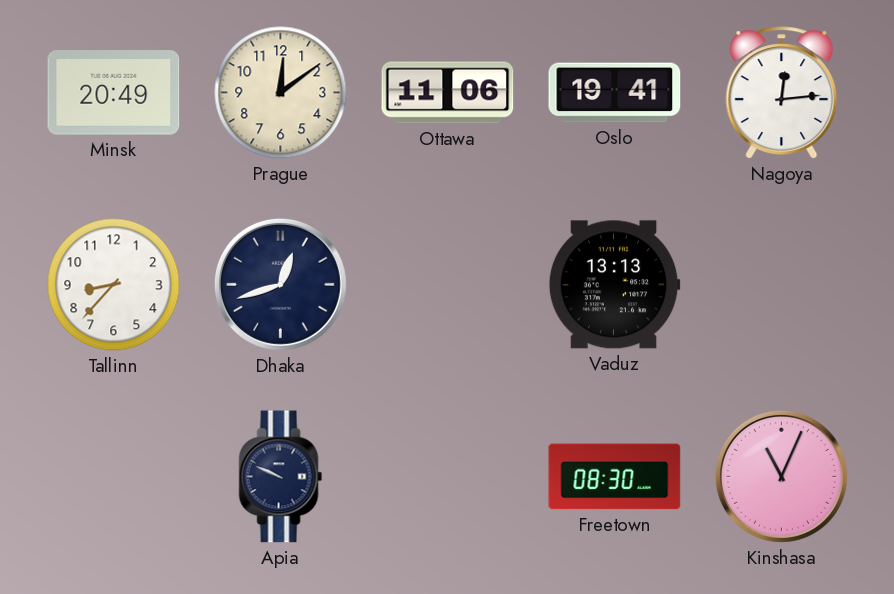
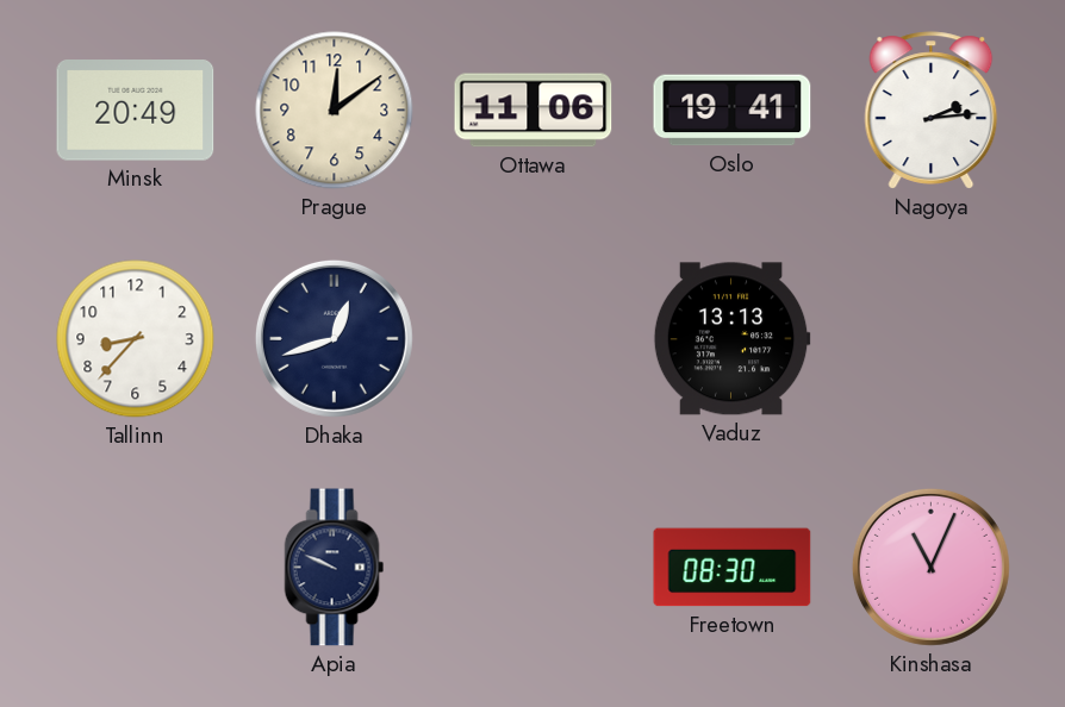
Nagoya: 12:14 -> 2:14 (932, 111)
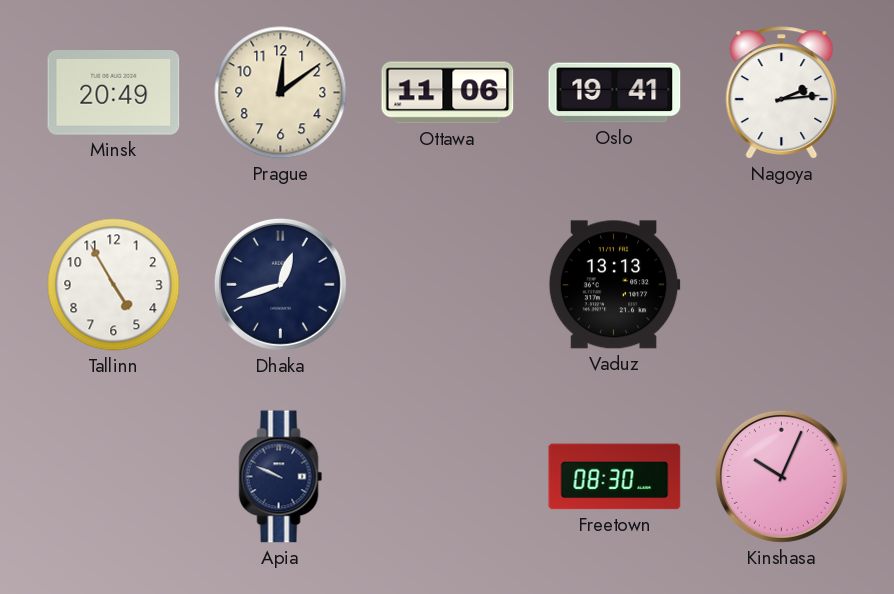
Tallinn: 8:37 -> 4:55 (114, 285)
Kinshasa: 11:04 -> 10:04 (781, 476)
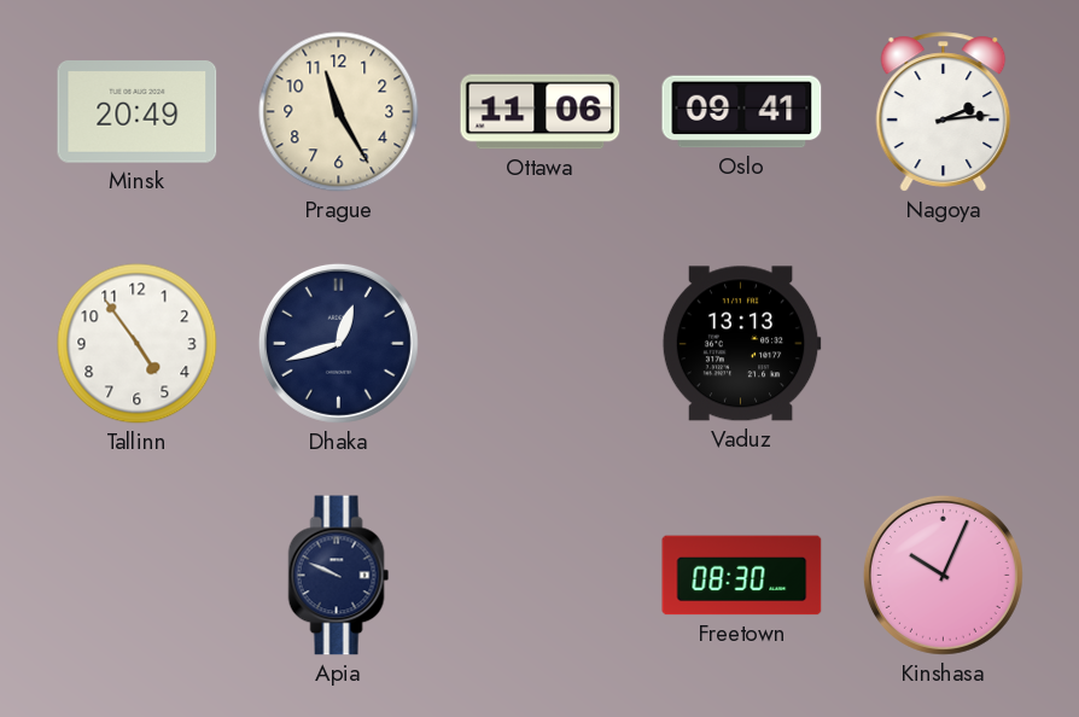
Prague: 12:09 -> 11:25 (339, 112)
Oslo: 19:41 -> 09:41 (742, 112)
Tallinn: 4:55 -> 4:54 (138, 344)
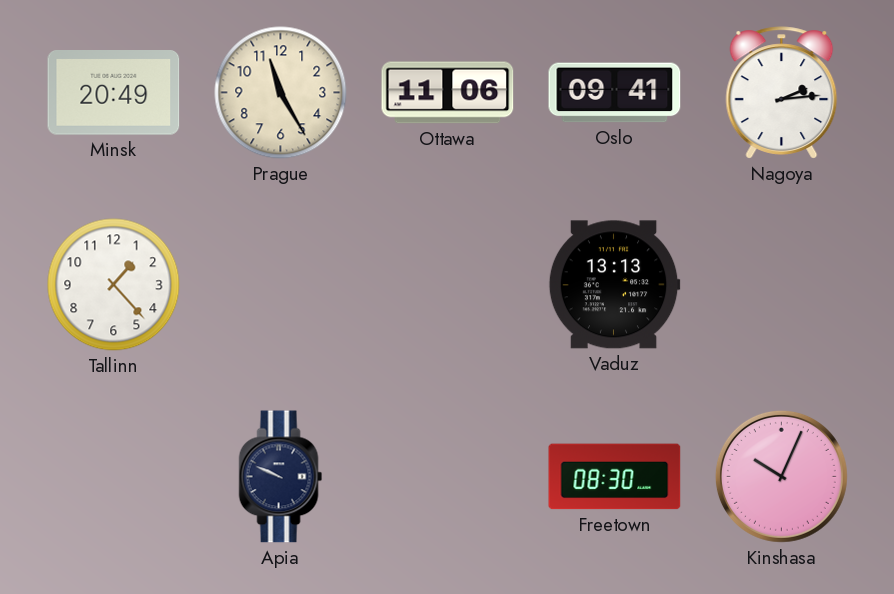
Tallinn: 4:54 -> 1:23 (114, 285)
Dhaka: 12:42 -> none (338, 343)
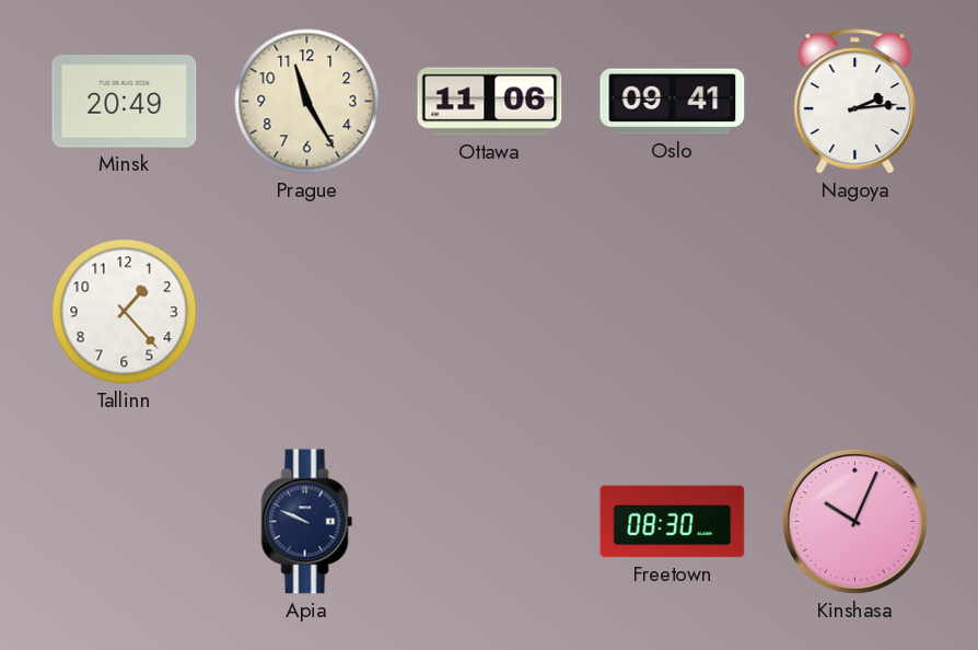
Vaduz: 13:13 -> none (614, 285)
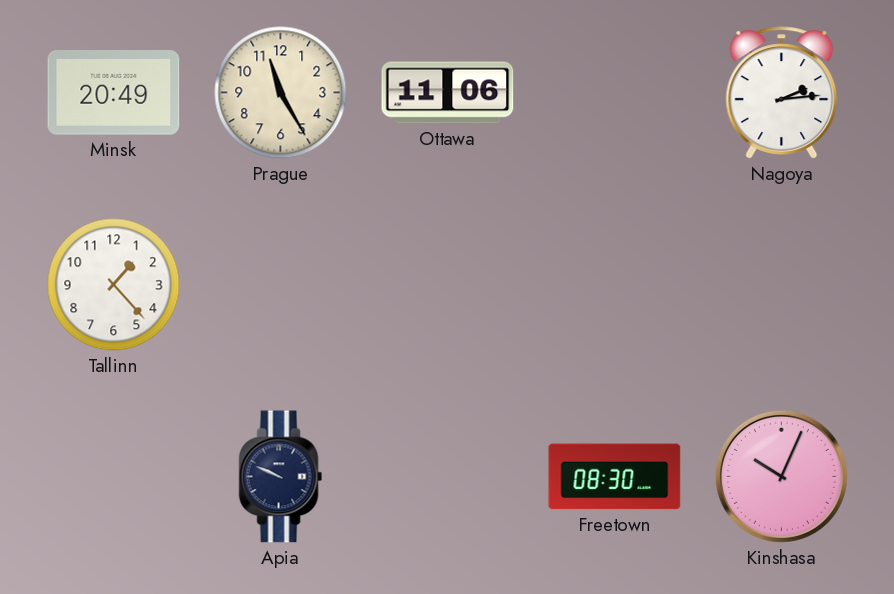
Oslo: 09:41 -> none (673, 102)
